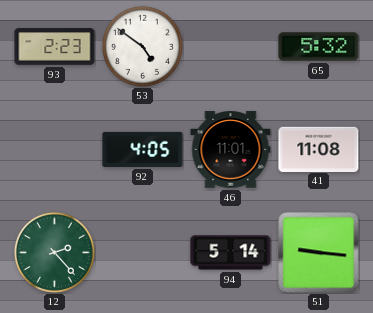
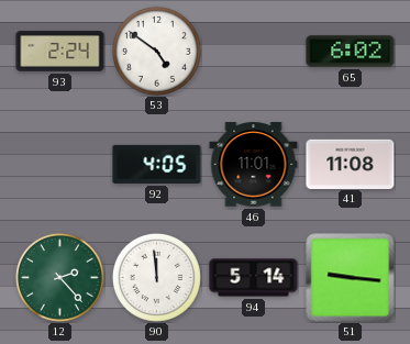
93: 2:23 -> 2:24 (60, 52)
65: 5:32 -> 6:02 (351, 52)
90: none -> 11:59 (156, 277)
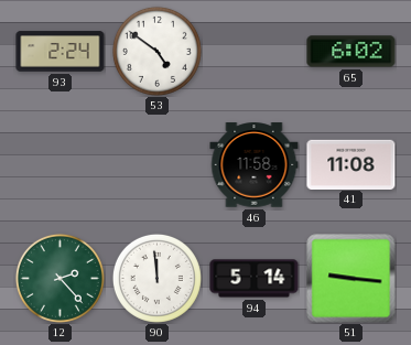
92: 4:05 -> none (157, 164)
46: 11:01 -> 11:58 (255, 165)
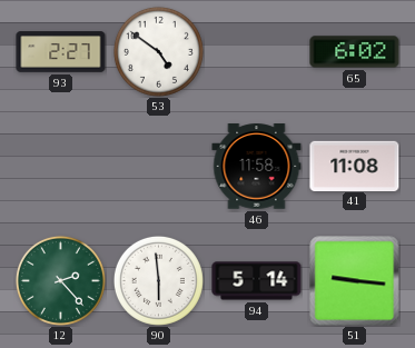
93: 2:24 -> 2:27 (61, 52)
90: 11:59 -> 5:59 (158, 280)
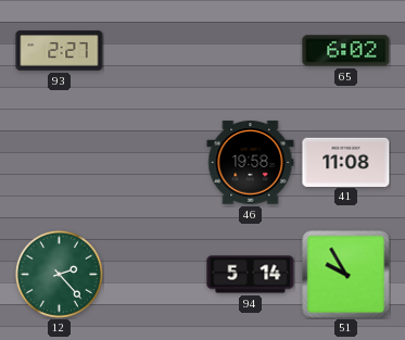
53: 4:51 -> none (158, 51)
46: 11:58 -> 19:58 (251, 163)
90: 5:59 -> none (158, 280)
51: 9:16 -> 9:55 (346, 275)
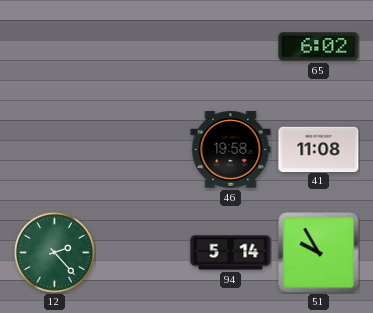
93: 2:27 -> none (60, 51)
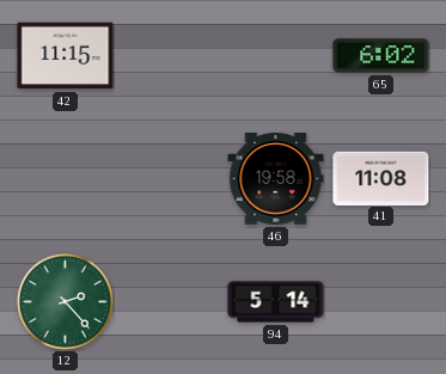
42: none -> 11:15 (66, 56)
51: 9:55 -> none (319, 253)
